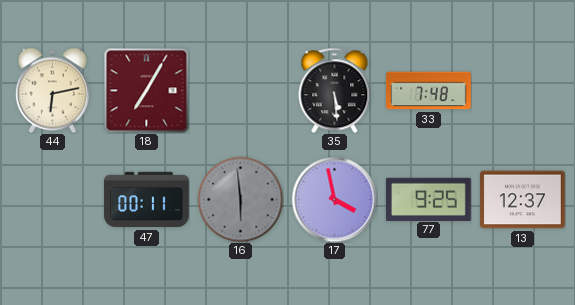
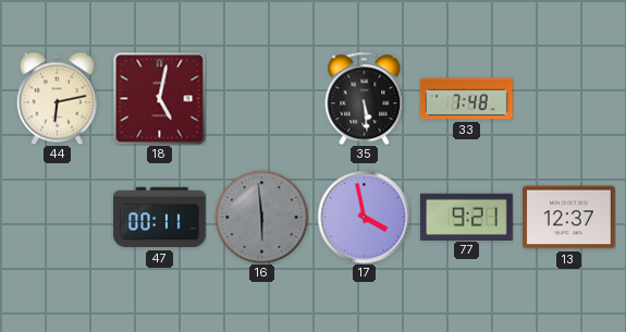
18: 7:05 -> 5:02 (159, 98)
77: 9:25 -> 9:21 (467, 217)
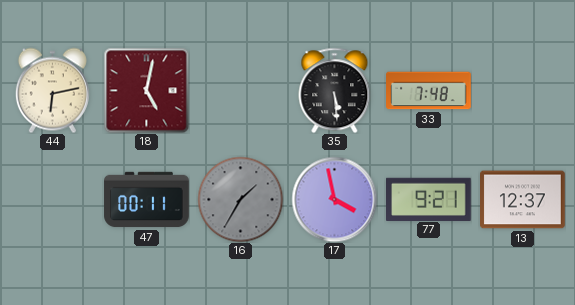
16: 5:59 -> 1:35 (240, 199)
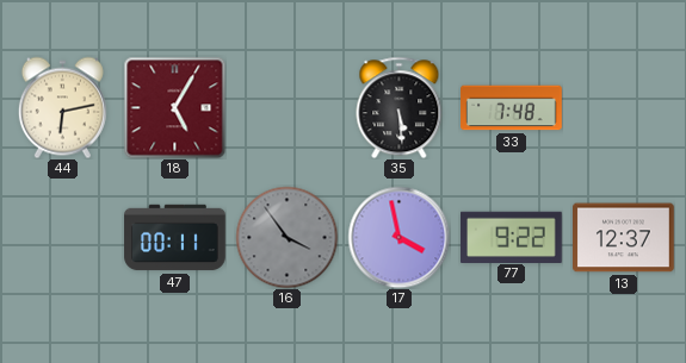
18: 5:02 -> 5:05 (174, 107)
16: 1:35 -> 3:54 (286, 237)
77: 9:21 -> 9:22 (512, 237)
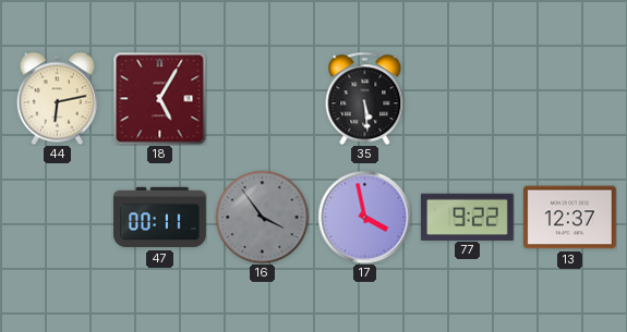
33: 7:48 -> none (512, 108)
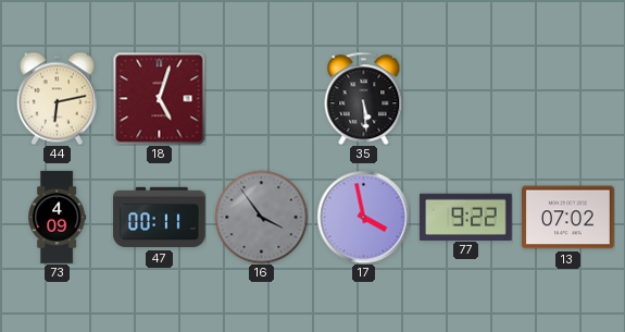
18: 5:05 -> 5:03 (159, 98)
73: none -> 4:09 (58, 218)
13: 12:37 -> 07:02 (568, 218)
